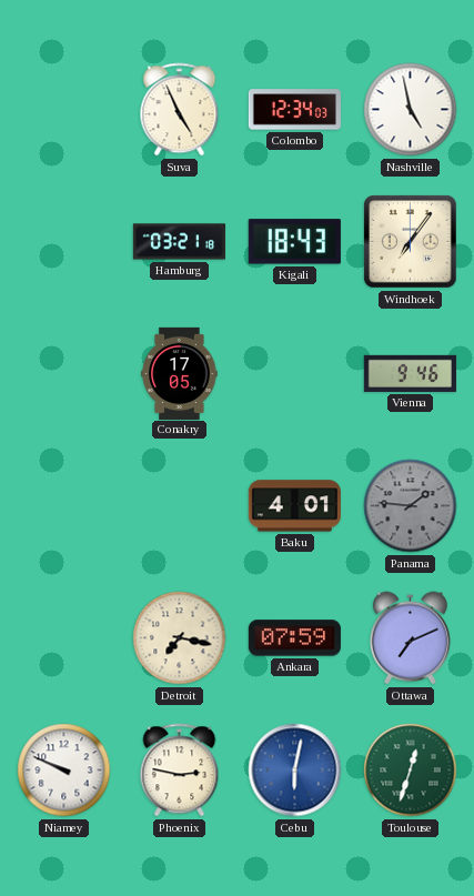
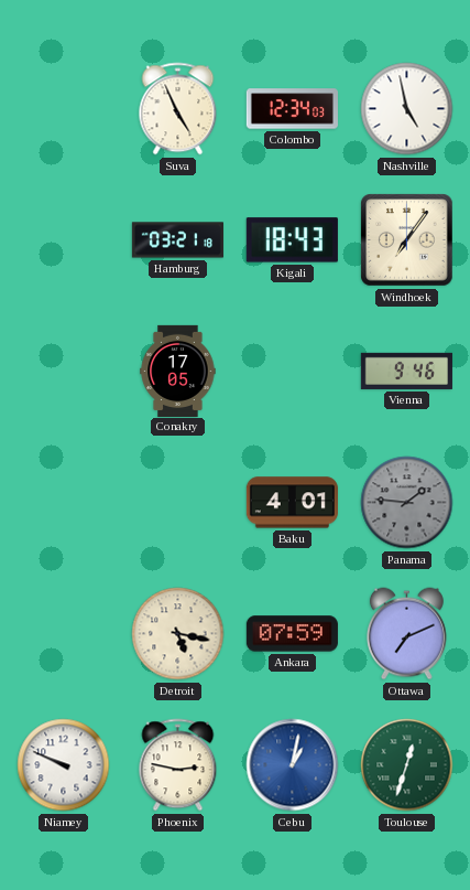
Detroit: 7:17 -> 5:17 (178, 634)
Cebu: 6:02 -> 1:02 (293, 765)
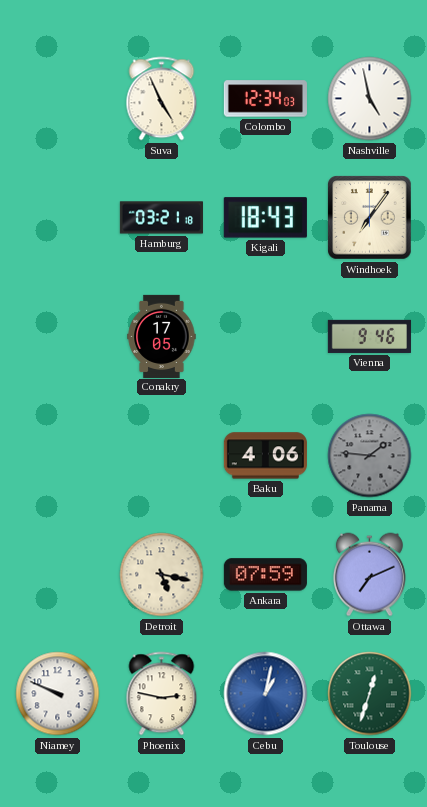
Baku: 4:01 -> 4:06 (265, 456)
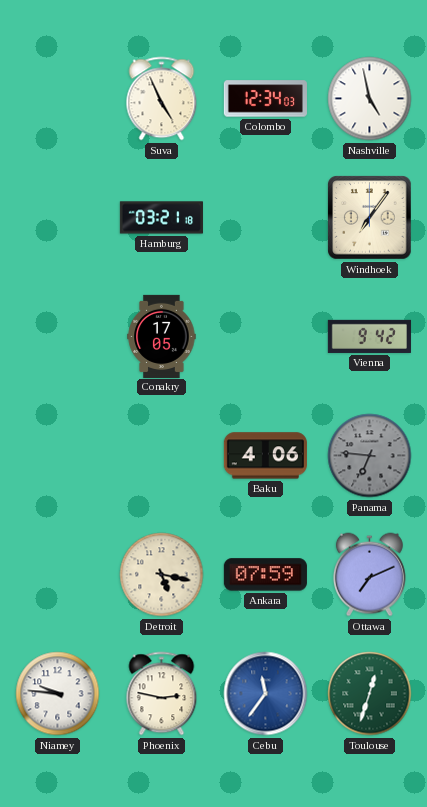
Kigali: 18:43 -> none (265, 218)
Vienna: 9:46 -> 9:42 (369, 336)
Panama: 1:46 -> 6:46 (370, 456)
Niamey: 9:49 -> 9:46 (58, 694)
Cebu: 1:02 -> 11:36 (266, 694)
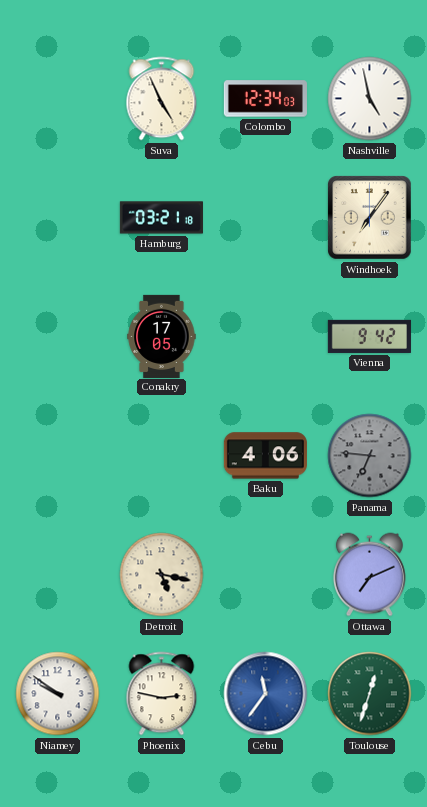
Ankara: 07:59 -> none (265, 575)
Niamey: 9:46 -> 9:51 (58, 694)
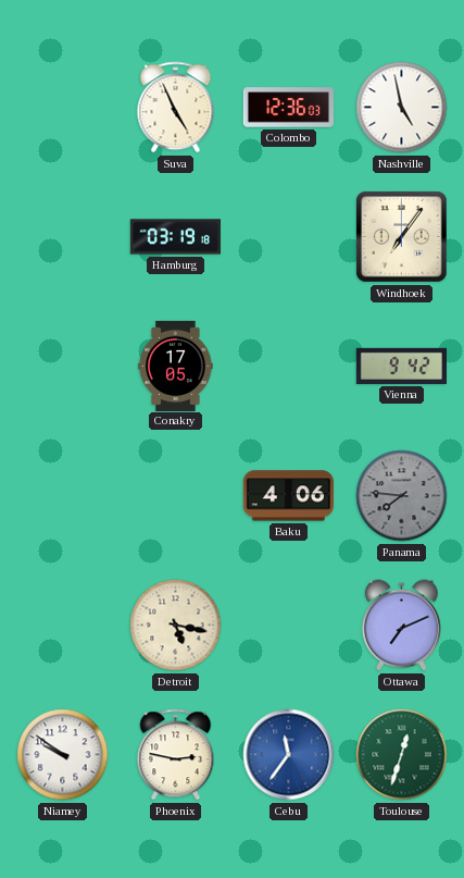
Colombo: 12:34 -> 12:36 (288, 108)
Hamburg: 03:21 -> 03:19 (175, 237)
Panama: 6:46 -> 7:46 (402, 496)
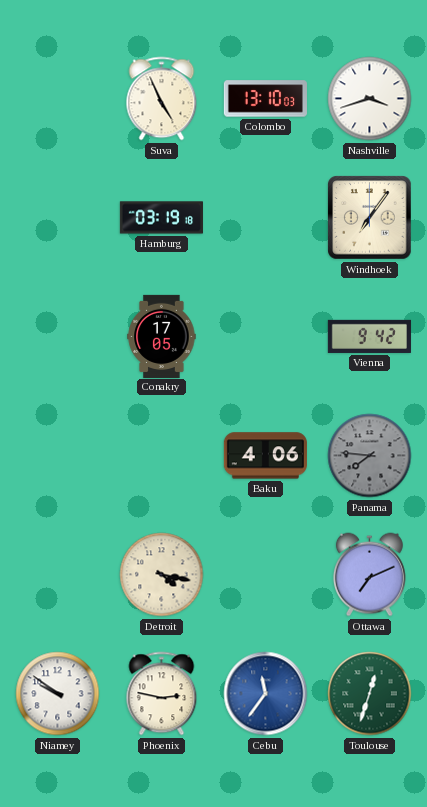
Colombo: 12:36 -> 13:10 (265, 99)
Nashville: 4:58 -> 3:42 (370, 99)
Detroit: 5:17 -> 4:17 (162, 575)
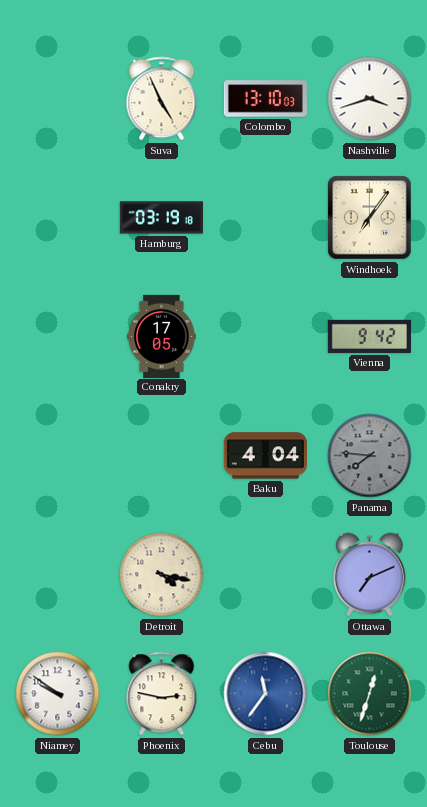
Baku: 4:06 -> 4:04 (265, 456)
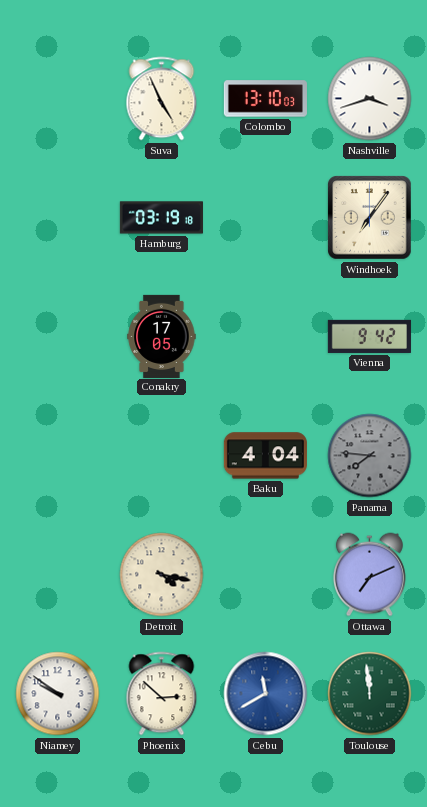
Phoenix: 2:47 -> 2:52 (162, 694)
Cebu: 11:36 -> 11:40 (266, 694)
Toulouse: 12:33 -> 11:59 (370, 694)
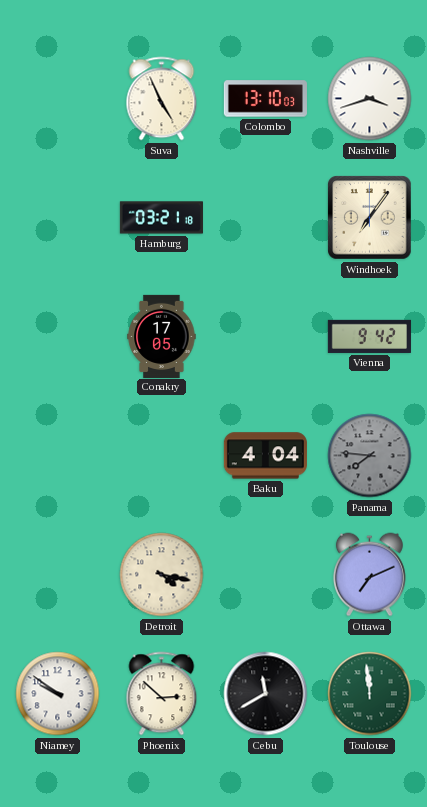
Hamburg: 03:19 -> 03:21 (161, 218)
Cebu dial: blue -> black (266, 694)
